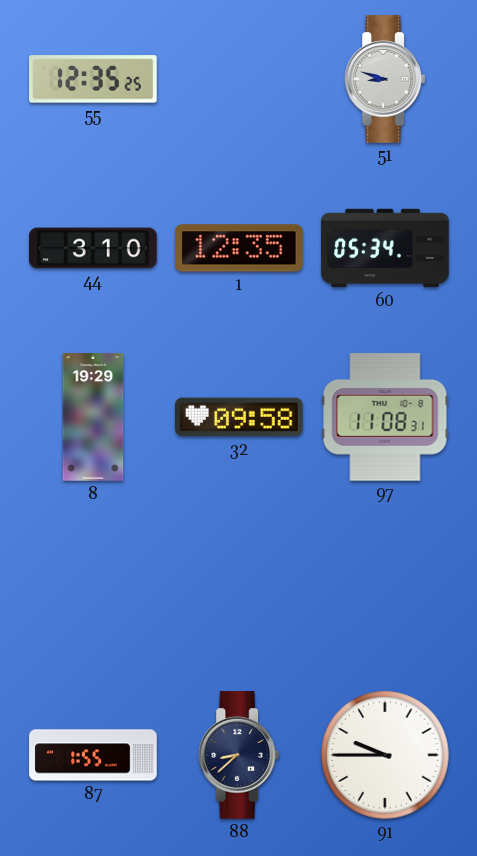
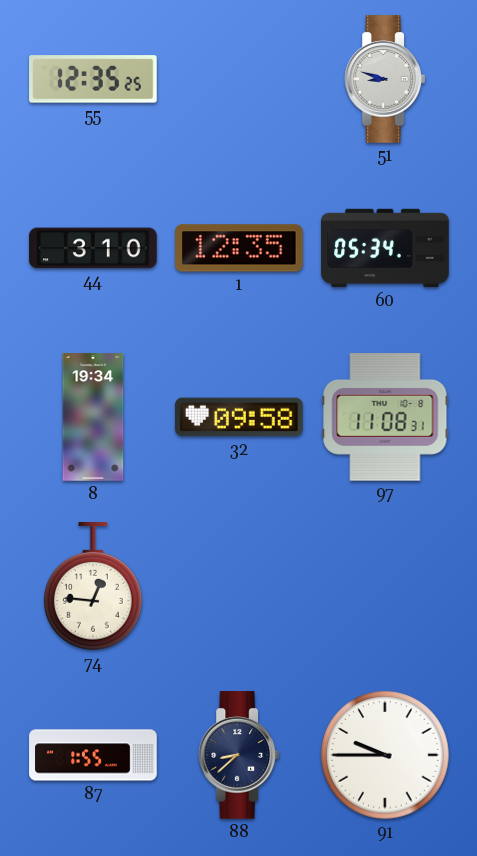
8: 19:29 -> 19:34 (93, 417)
74: none -> 12:46 (94, 587)
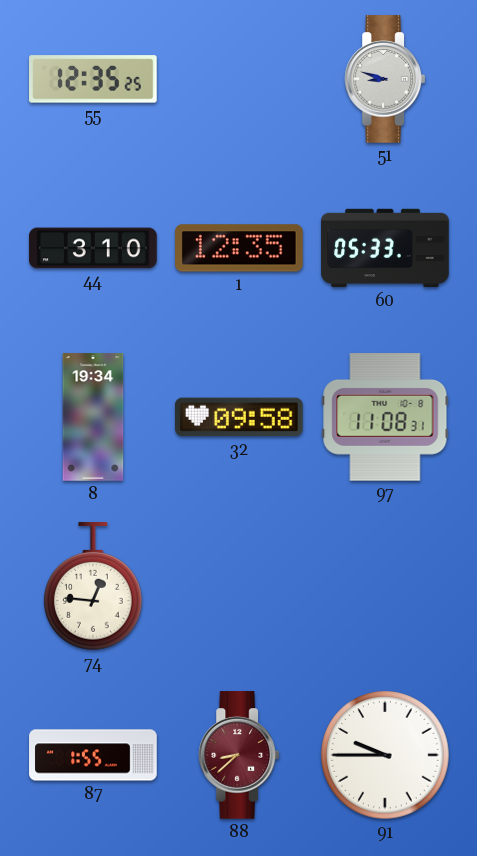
60: 05:34 -> 05:33 (385, 248)
88 dial: navy -> burgundy (239, 755)
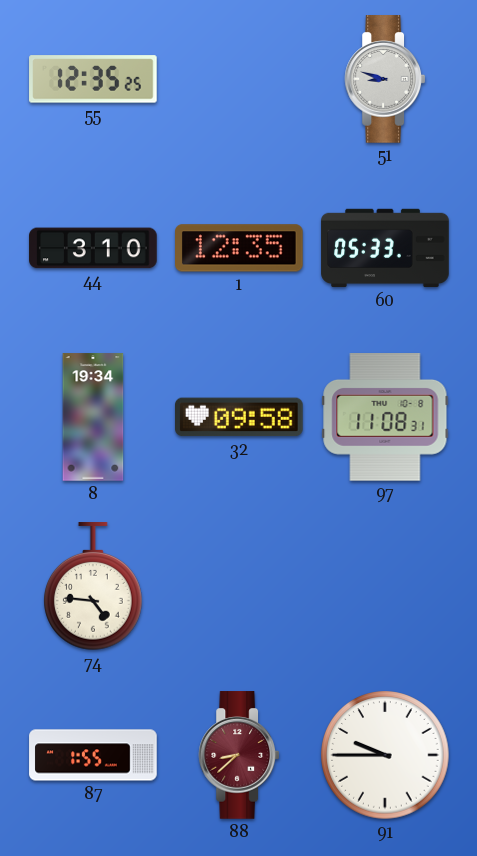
74: 12:46 -> 4:46 (94, 587)
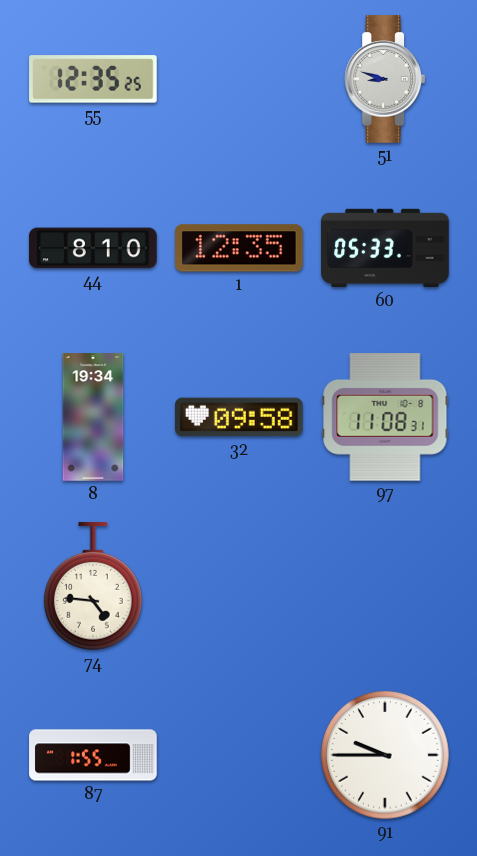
44: 3:10 -> 8:10 (93, 248)
88: 8:38 -> none (239, 755)
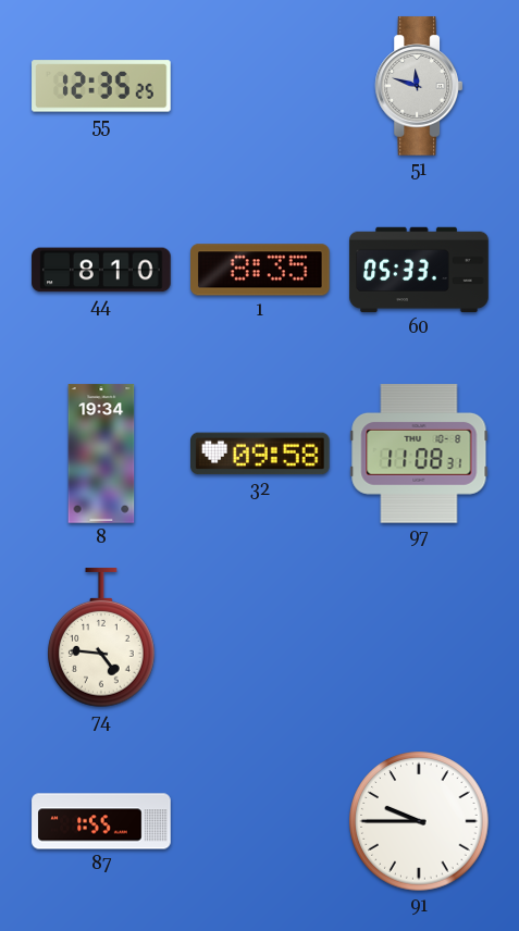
51: 8:48 -> 11:48 (419, 86)
1: 12:35 -> 8:35 (261, 270)
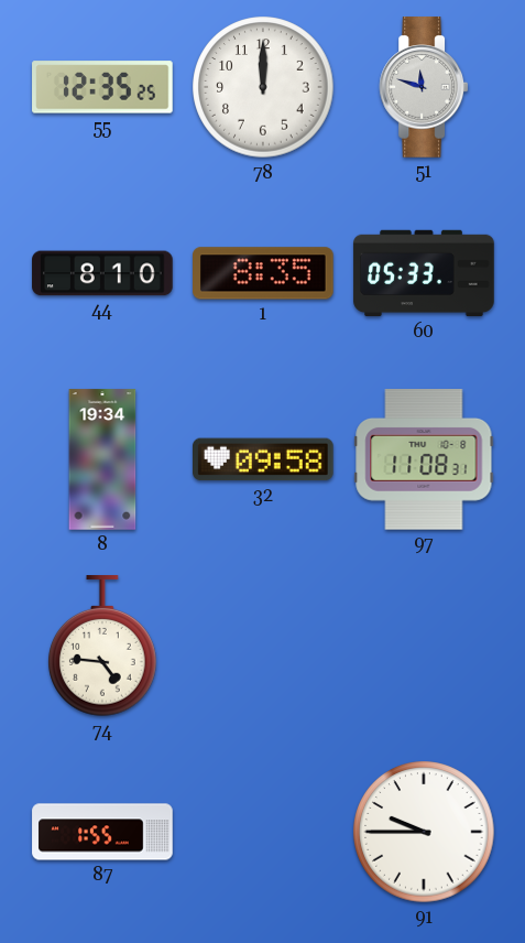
78: none -> 12:00 (263, 87)
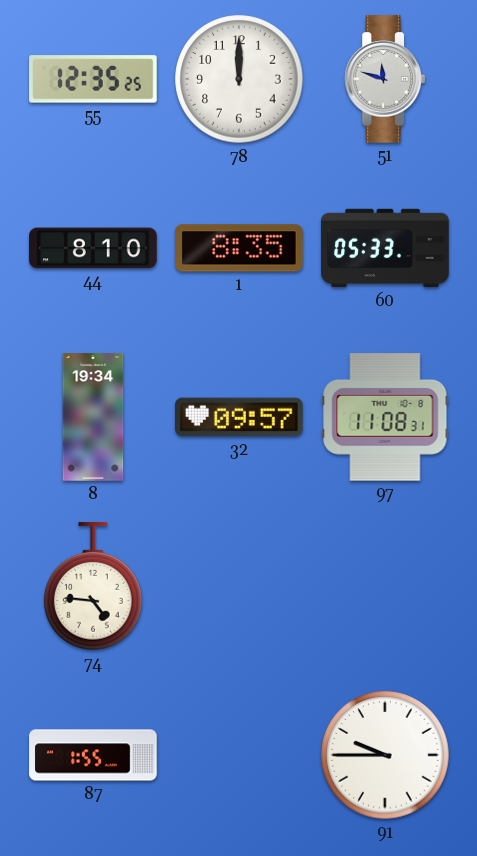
32: 09:58 -> 09:57 (240, 417)
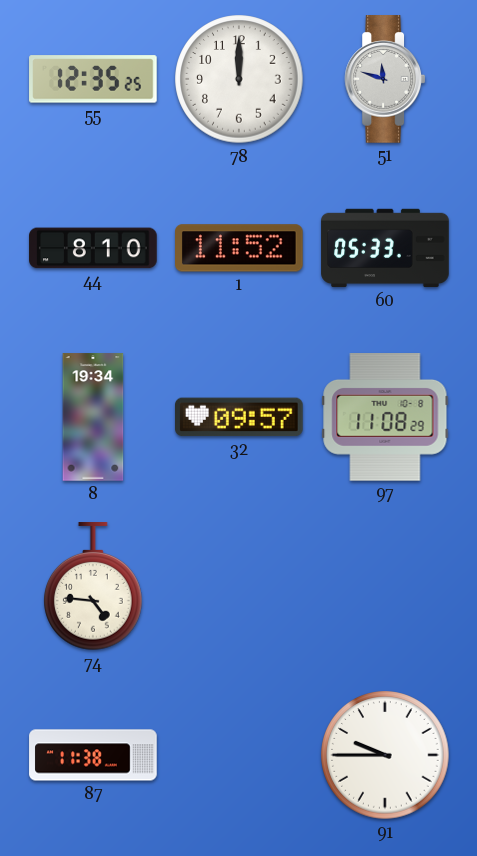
1: 8:35 -> 11:52 (240, 248)
97: 11:08:31 -> 11:08:29 (385, 417)
87: 1:55 -> 11:38 (93, 755)
